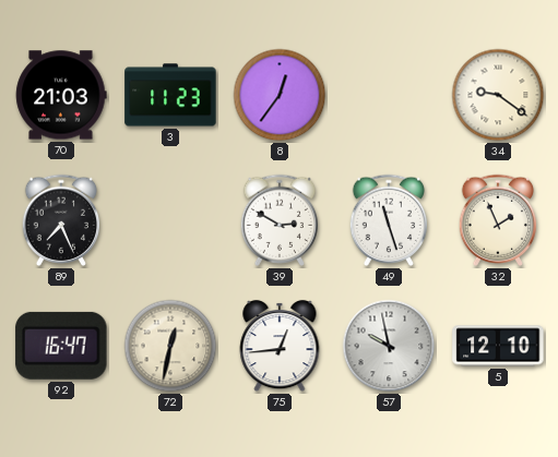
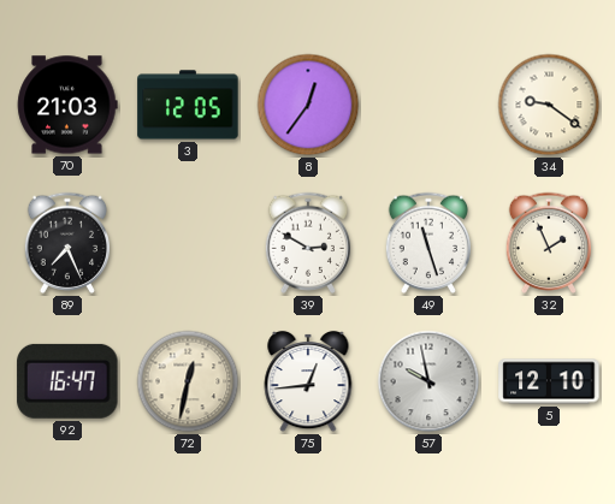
3: 11:23 -> 12:05 (188, 105)
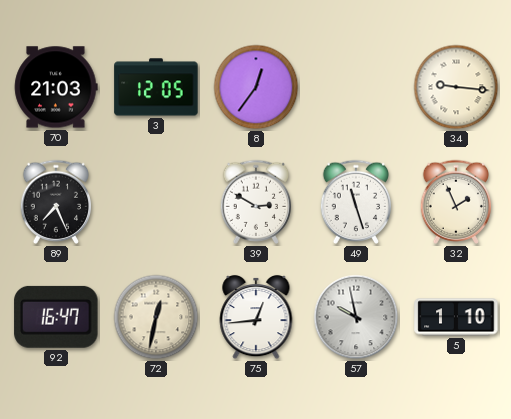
34: 9:21 -> 9:16 (456, 87)
5: 12:10 -> 1:10 (456, 317)
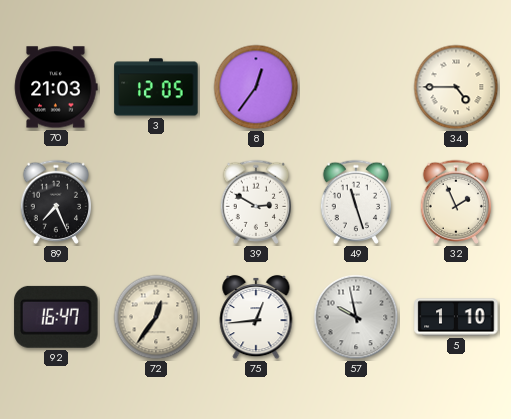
34: 9:16 -> 4:45 (456, 87)
72: 12:32 -> 12:36 (156, 317)
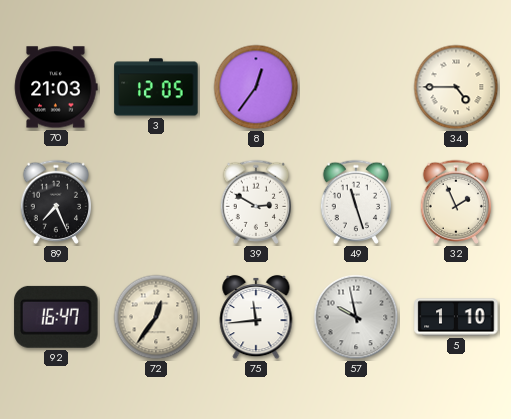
75: 12:44 -> 11:44 (256, 317)
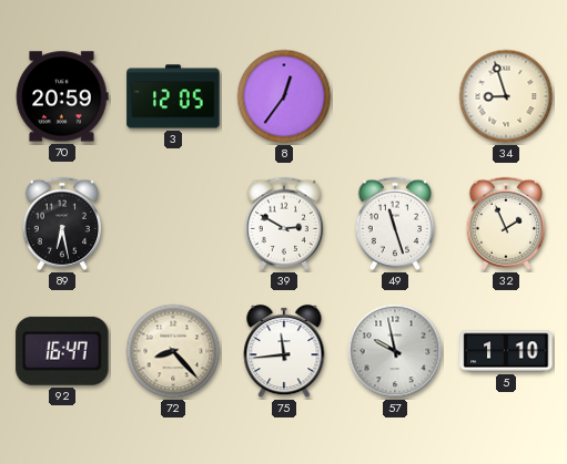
70: 21:03 -> 20:59 (62, 96)
34: 4:45 -> 8:57 (506, 96)
89: 7:26 -> 6:28 (62, 224)
72: 12:36 -> 8:23 (173, 351)
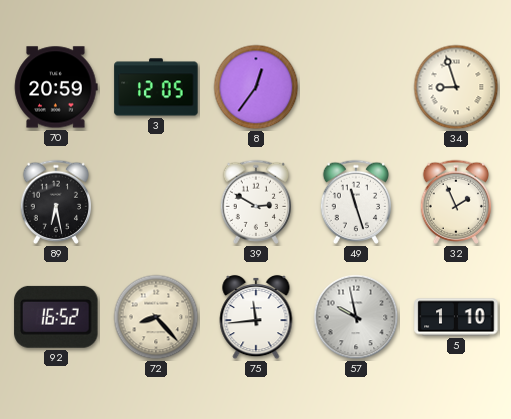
92: 16:47 -> 16:52 (56, 317)
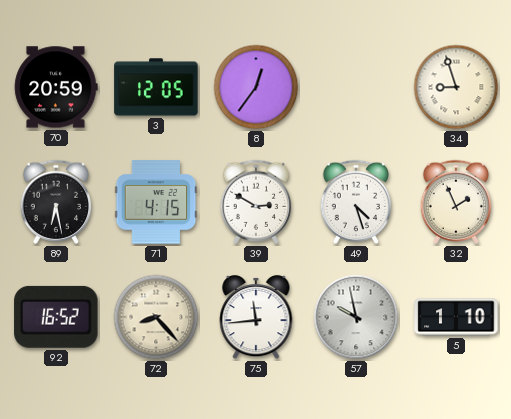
71: none -> 4:15 (156, 202)
49: 11:27 -> 4:27 (356, 202)
